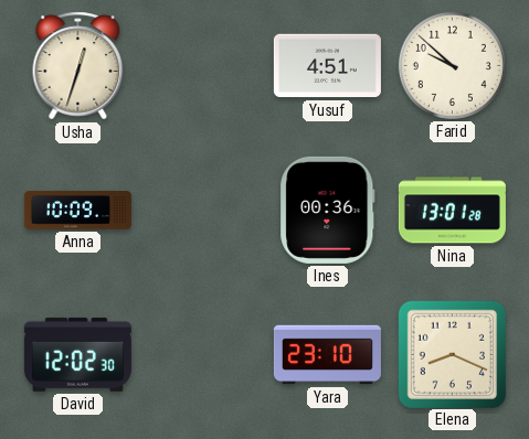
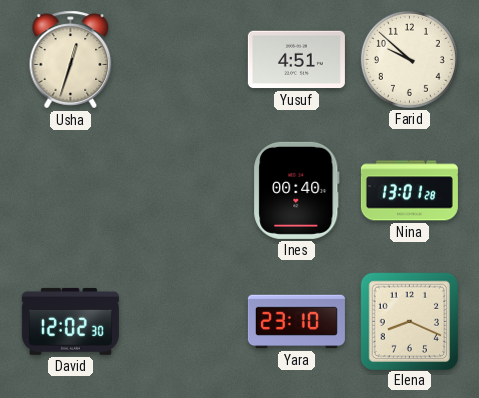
Anna: 10:09 -> none (77, 211)
Ines: 00:36 -> 00:40 (297, 190)
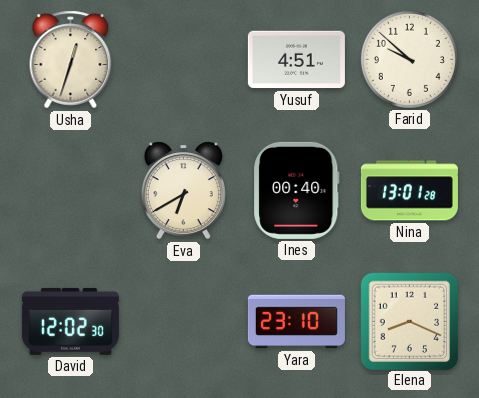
Eva: none -> 6:40 (183, 191)
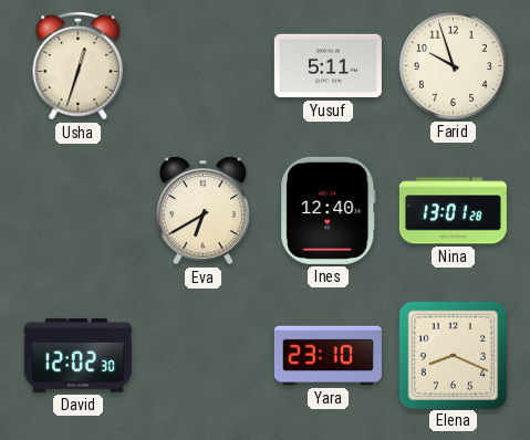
Yusuf: 4:51 -> 5:11 (328, 66)
Farid: 9:52 -> 9:57 (453, 65)
Ines: 00:40 -> 12:40 (329, 210)
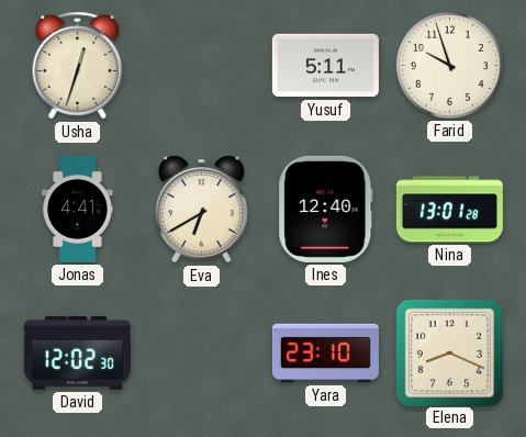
Jonas: none -> 4:41 (78, 209)
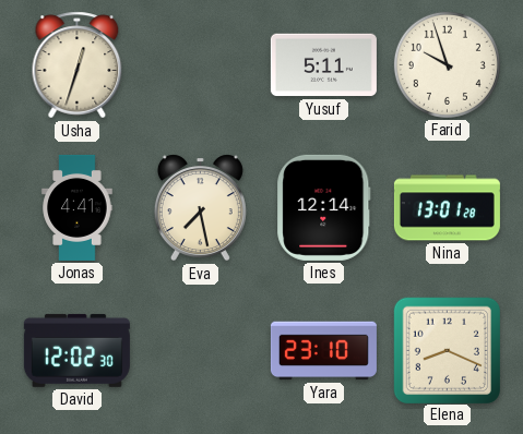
Eva: 6:40 -> 7:28 (200, 208)
Ines: 12:40 -> 12:14 (324, 207)
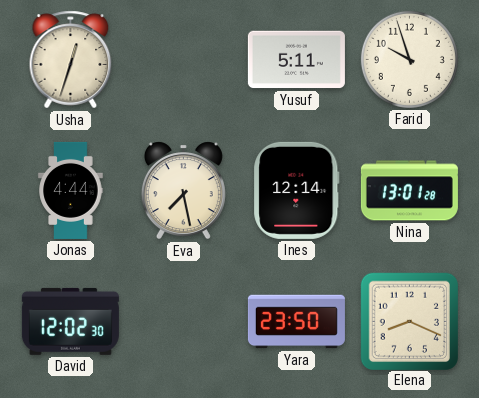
Jonas: 4:41 -> 4:44 (71, 190)
Yara: 23:10 -> 23:50 (296, 322)
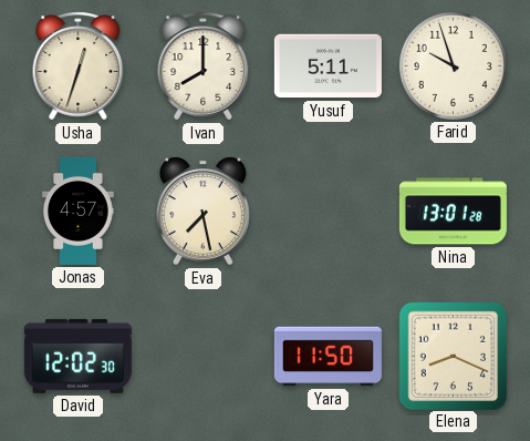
Ivan: none -> 8:00 (204, 66)
Jonas: 4:44 -> 4:57 (79, 211)
Ines: 12:14 -> none (297, 190)
Yara: 23:50 -> 11:50 (328, 357)
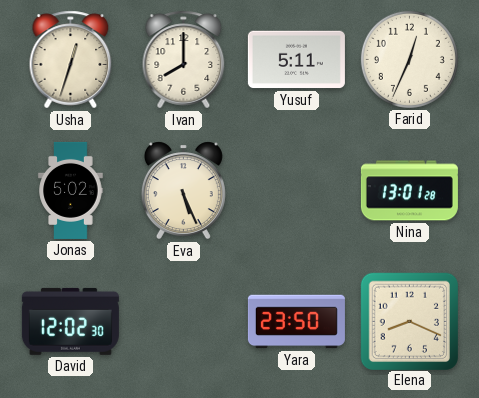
Farid: 9:57 -> 12:34 (409, 59)
Jonas: 4:57 -> 5:02 (71, 190)
Eva: 7:28 -> 5:26 (183, 191)
Yara: 11:50 -> 23:50 (296, 322)
